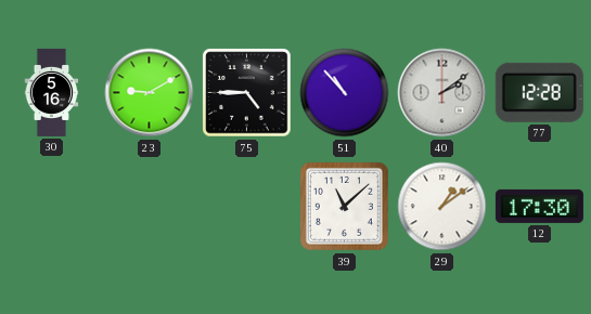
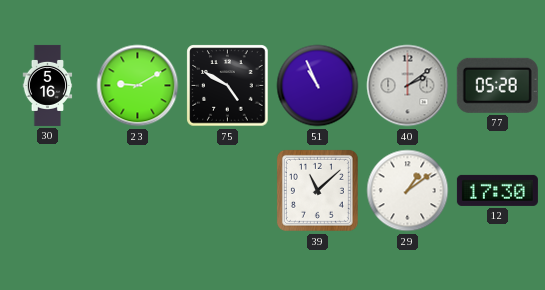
75: 4:45 -> 4:50 (228, 86)
51: 10:53 -> 10:56 (318, 86)
77: 12:28 -> 05:28 (497, 85)
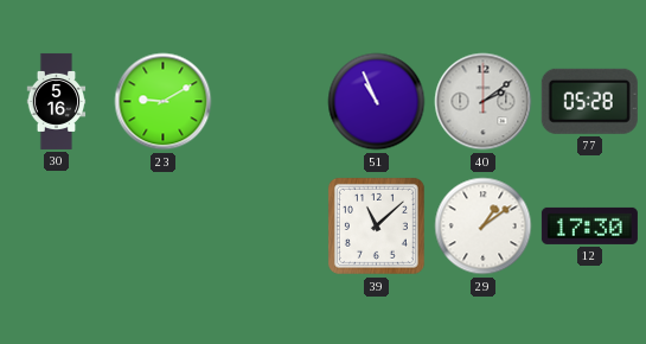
75: 4:50 -> none (228, 86)
